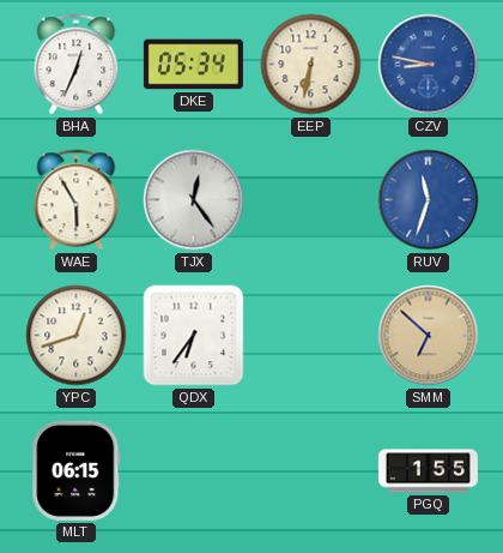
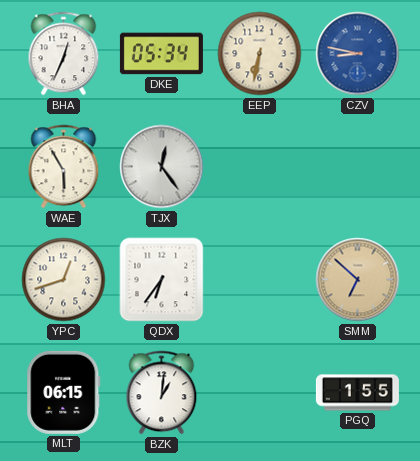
RUV: 11:33 -> none (429, 200)
BZK: none -> 1:01 (162, 393)
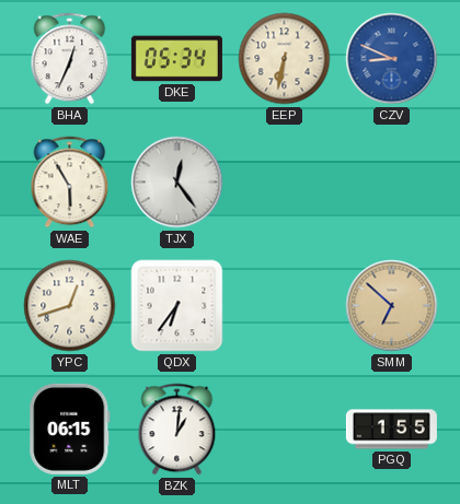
CZV: 8:47 -> 8:49 (392, 59)
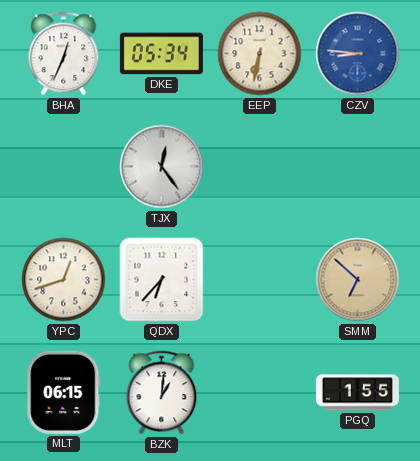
CZV: 8:49 -> 8:46 (358, 54)
WAE: 5:55 -> none (70, 183)
QDX: 6:36 -> 6:37 (162, 280)
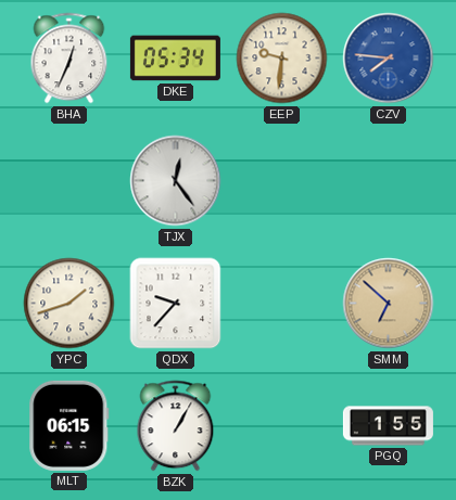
EEP: 6:32 -> 9:31 (282, 59)
CZV: 8:46 -> 7:46 (389, 59)
YPC: 12:42 -> 1:42 (69, 304)
QDX: 6:37 -> 9:37 (176, 304)
BZK: 1:01 -> 1:05 (176, 426)
